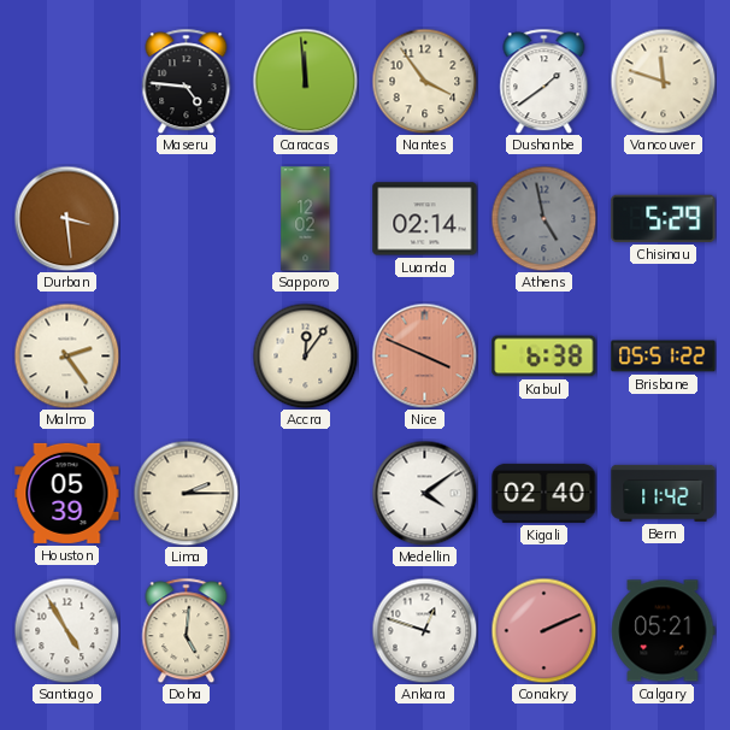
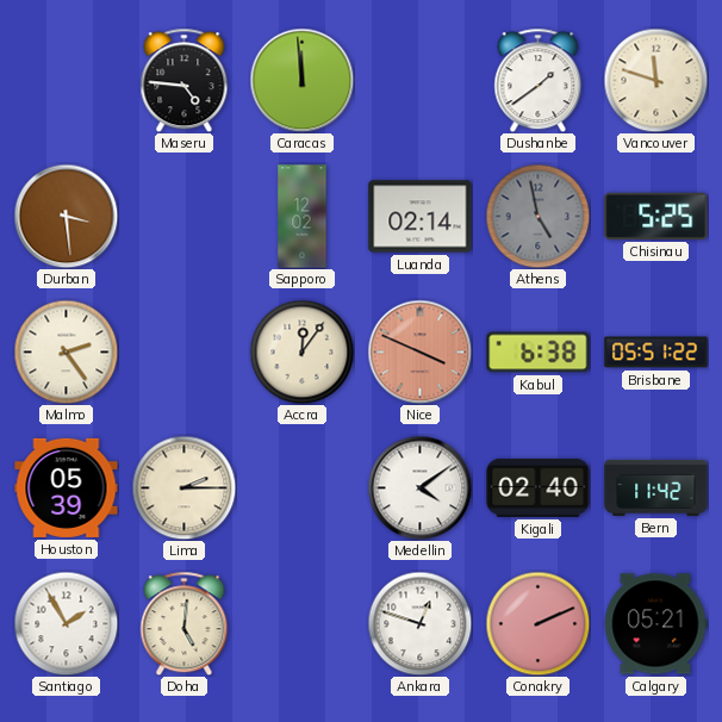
Nantes: 3:54 -> none (424, 81)
Chisinau: 5:29 -> 5:25 (656, 216)
Santiago: 4:55 -> 1:55 (66, 623)
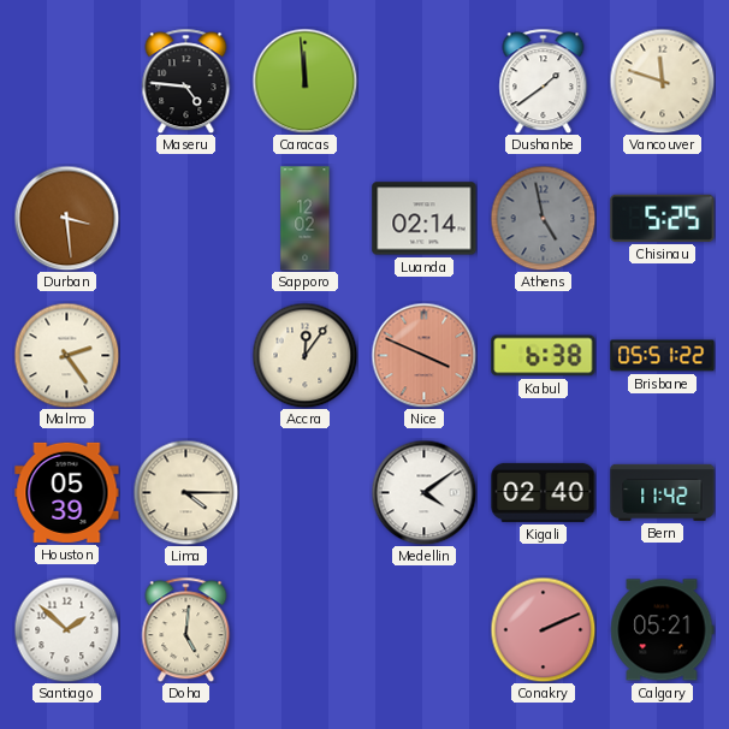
Lima: 2:15 -> 4:15 (185, 492)
Santiago: 1:55 -> 1:52 (66, 629)
Ankara: 12:48 -> none (419, 623)
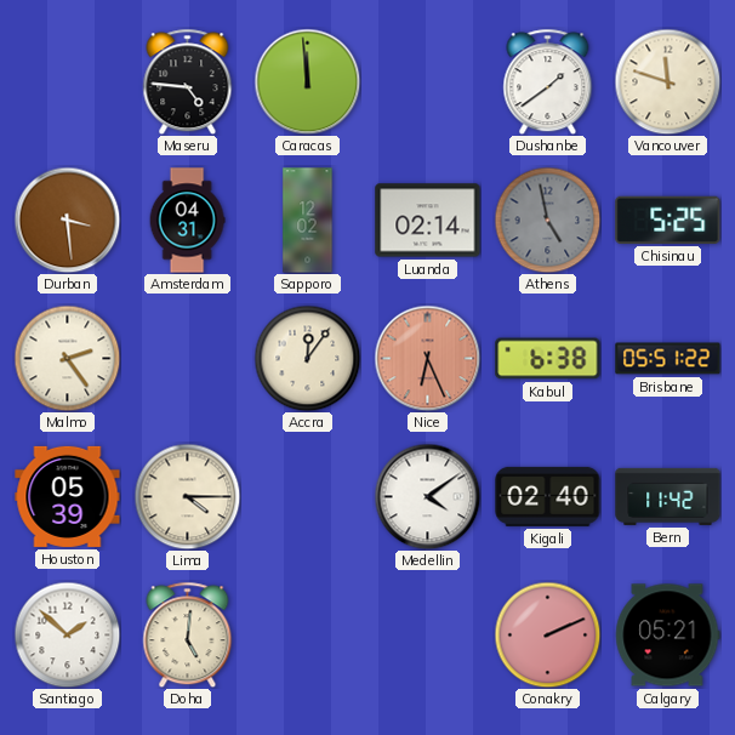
Amsterdam: none -> 04:31 (187, 221)
Nice: 3:49 -> 6:26 (427, 358)
